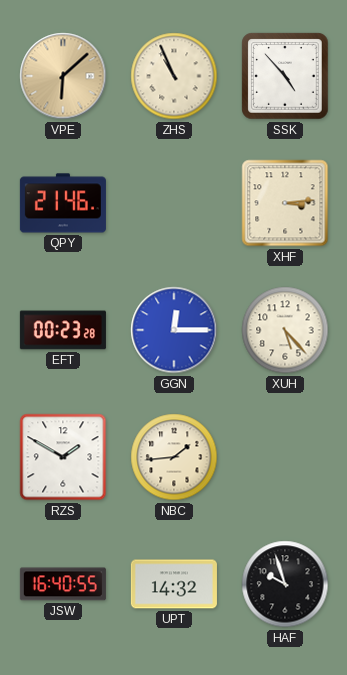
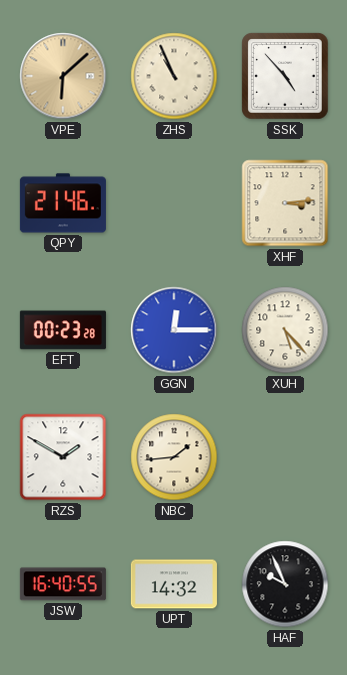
HAF: 9:57 -> 9:56 (285, 584)
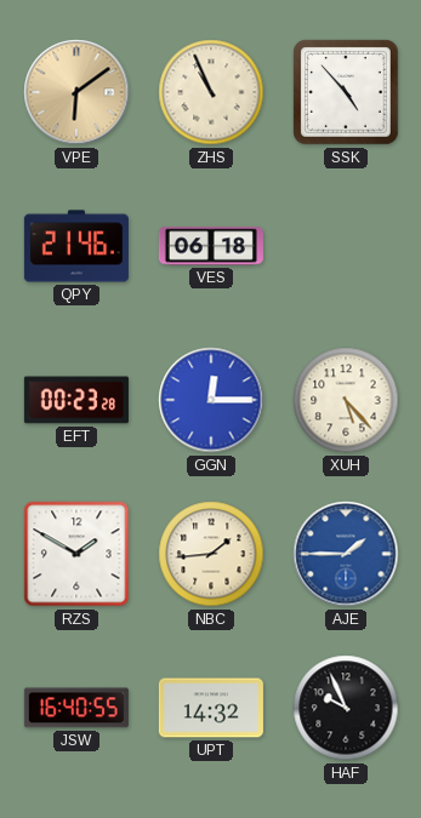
VPE: 6:08 -> 6:09 (76, 92)
VES: none -> 06:18 (211, 246)
XHF: 3:14 -> none (285, 203)
AJE: none -> 1:45 (346, 554)
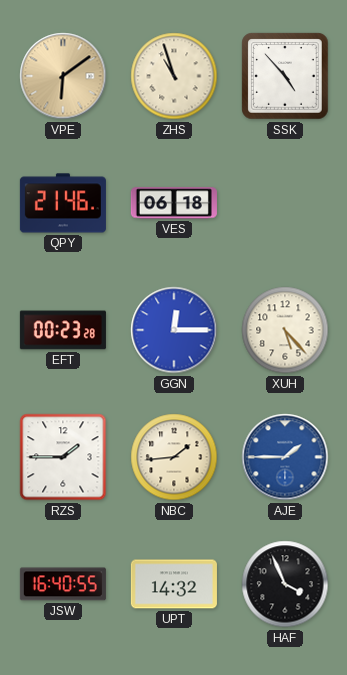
ZHS: 10:56 -> 10:57 (174, 76)
RZS: 1:50 -> 1:45 (63, 457)
HAF: 9:56 -> 3:56 (285, 584)
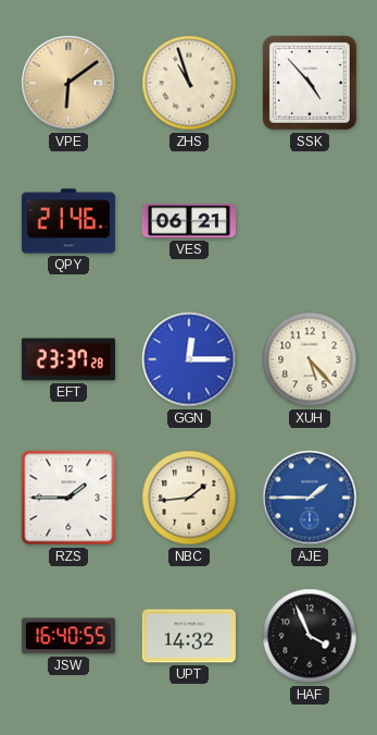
VES: 06:18 -> 06:21 (189, 221)
EFT: 00:23 -> 23:37 (68, 359)
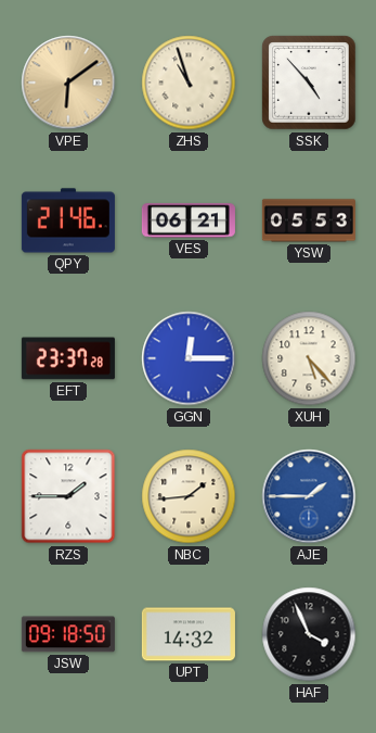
YSW: none -> 05:53 (309, 220)
JSW: 16:40 -> 09:18 (68, 634)
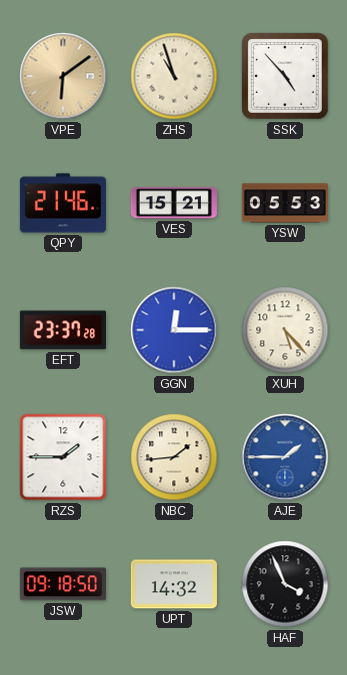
VES: 06:21 -> 15:21 (174, 203)
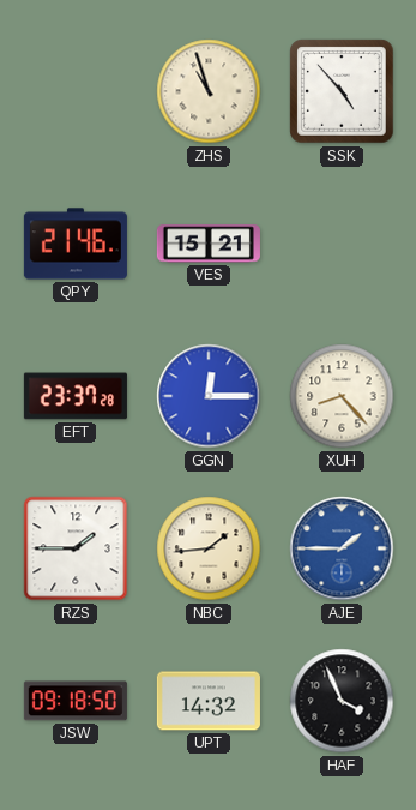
VPE: 6:09 -> none (63, 76)
YSW: 05:53 -> none (285, 203)
XUH: 5:23 -> 8:23 (342, 396)
